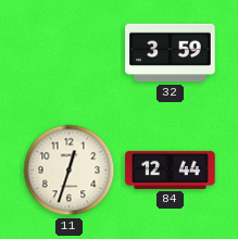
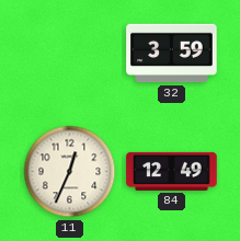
11: 12:33 -> 12:34 (70, 172)
84: 12:44 -> 12:49 (172, 171)
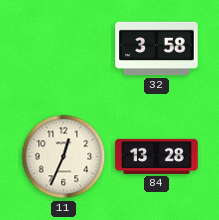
32: 3:59 -> 3:58 (157, 49)
84: 12:49 -> 13:28 (157, 156)
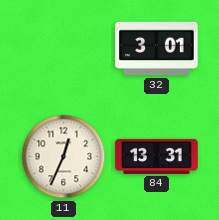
32: 3:58 -> 3:01 (157, 49)
84: 13:28 -> 13:31 (157, 156)
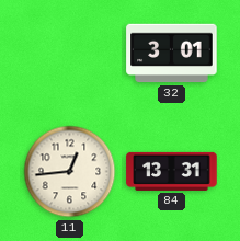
11: 12:34 -> 12:44 (70, 172)
